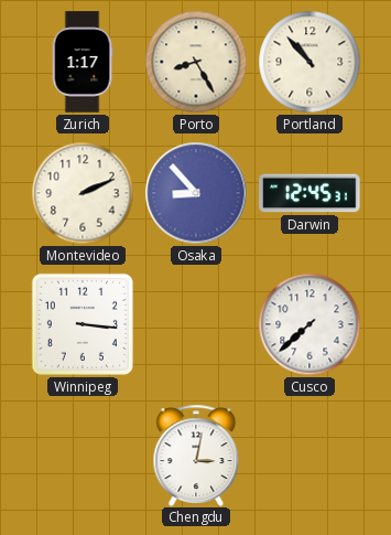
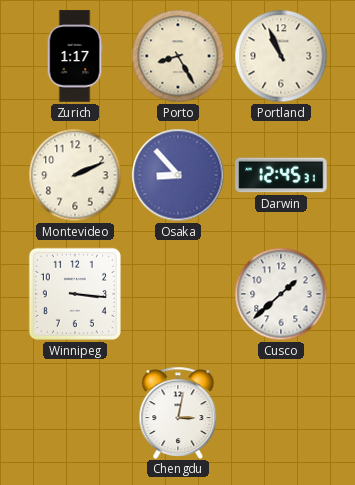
Portland: 10:53 -> 10:56 (281, 56)
Cusco: 7:38 -> 1:38 (281, 294)
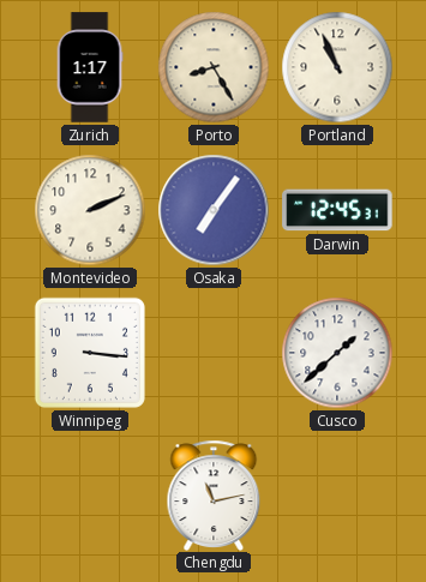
Osaka: 8:53 -> 7:06 (214, 210)
Chengdu: 3:02 -> 11:13 (214, 494)
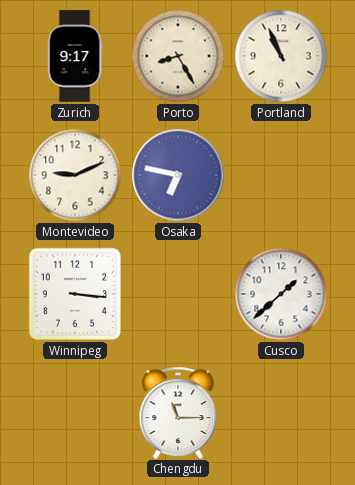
Zurich: 1:17 -> 9:17 (75, 56)
Montevideo: 2:11 -> 9:11 (75, 175)
Osaka: 7:06 -> 6:47 (178, 175)
Darwin: 12:45 -> none (337, 210)
Chengdu: 11:13 -> 11:15 (178, 412)
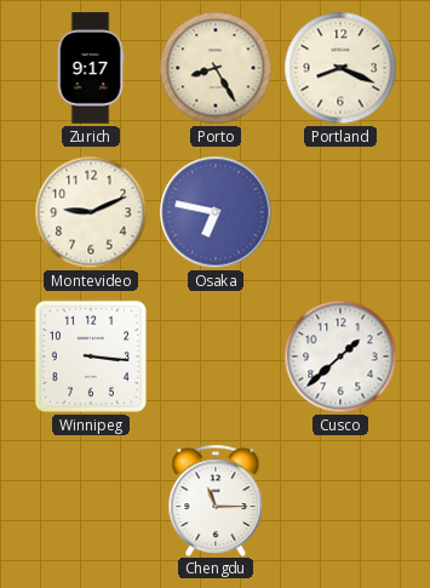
Portland: 10:56 -> 8:19 (340, 68)
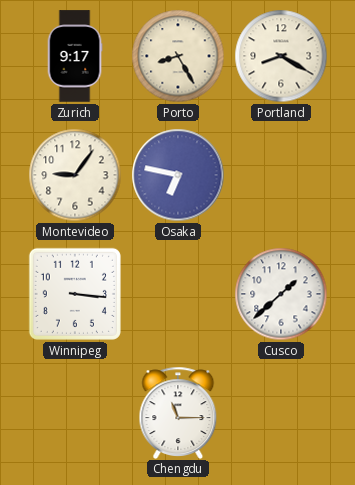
Portland: 8:19 -> 8:20 (281, 56)
Montevideo: 9:11 -> 9:06 (75, 175)
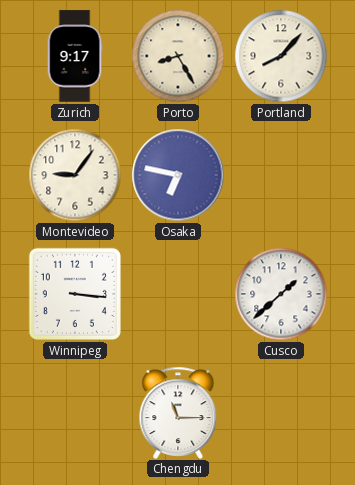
Portland: 8:20 -> 8:07 (281, 56)
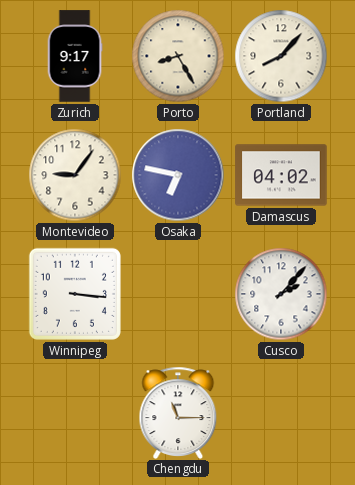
Damascus: none -> 04:02 (281, 175)
Cusco: 1:38 -> 2:07 (281, 294)
